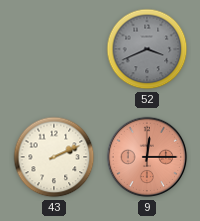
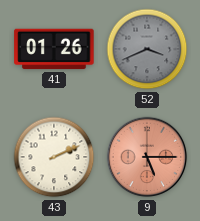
41: none -> 01:26 (54, 49)
9: 12:15 -> 5:15 (147, 157)
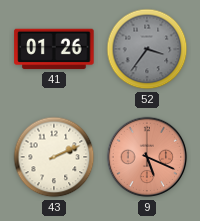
52: 3:41 -> 3:36 (147, 49)
9: 5:15 -> 5:19 (147, 157)
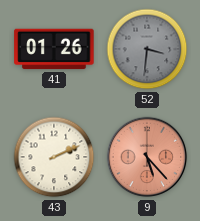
52: 3:36 -> 3:31 (147, 49)
9: 5:19 -> 5:23 (147, 157)
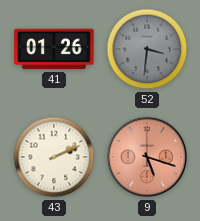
9: 5:23 -> 5:18 (147, 157)
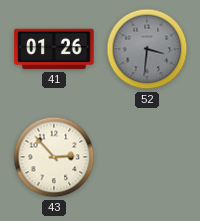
43: 2:11 -> 2:53 (54, 157)
9: 5:18 -> none (147, 157)
